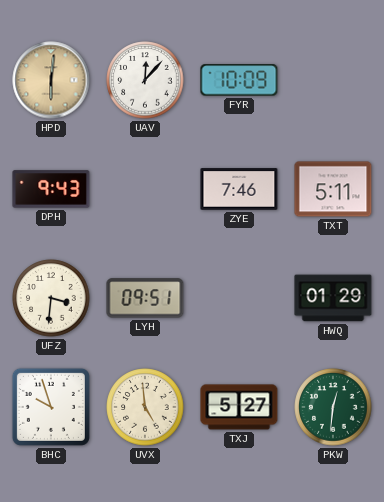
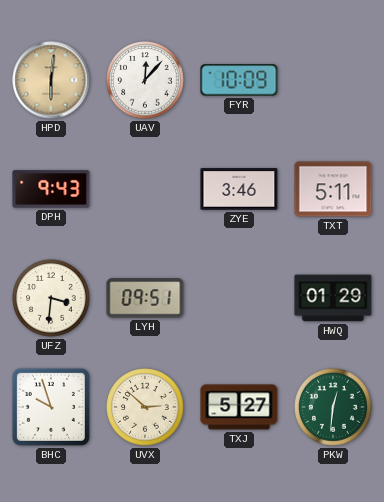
ZYE: 7:46 -> 3:46 (239, 189)
UVX: 4:59 -> 2:52 (145, 407)
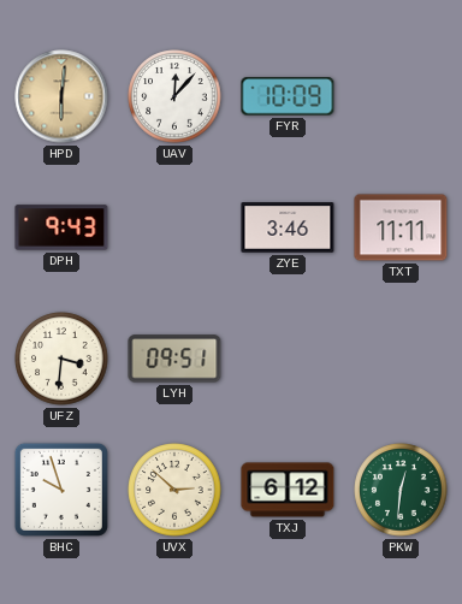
TXT: 5:11 -> 11:11 (401, 227)
HWQ: 01:29 -> none (333, 298)
TXJ: 5:27 -> 6:12 (288, 490)
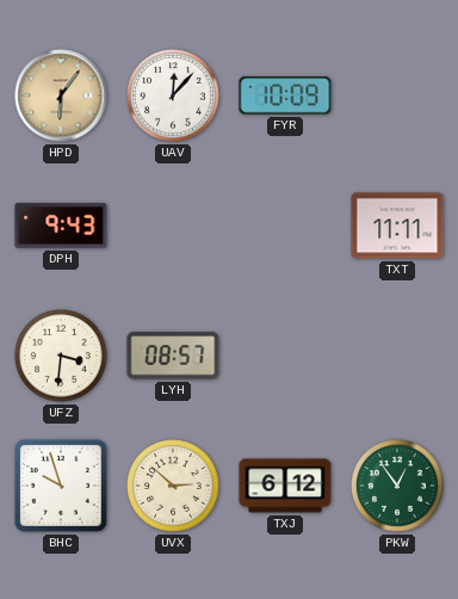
HPD: 6:01 -> 6:06 (61, 95)
ZYE: 3:46 -> none (288, 227)
LYH: 09:51 -> 08:57 (173, 356)
PKW: 12:31 -> 12:54 (397, 486)
